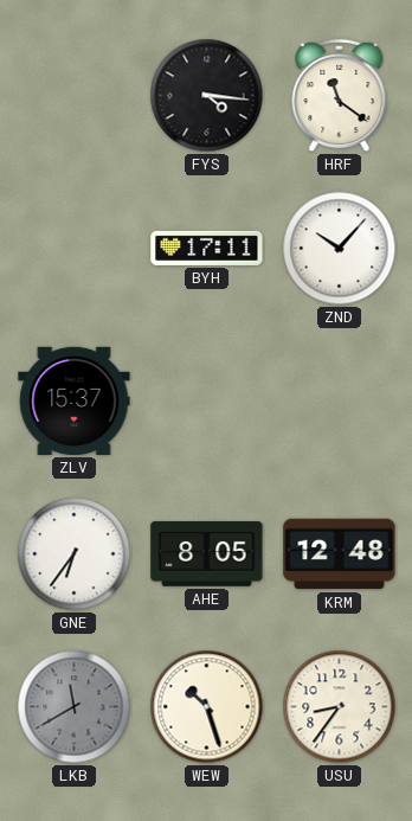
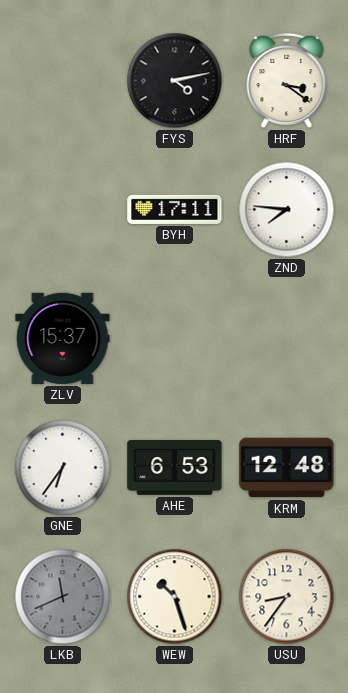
FYS: 4:16 -> 4:13 (175, 81)
HRF: 11:21 -> 3:21 (287, 81)
ZND: 10:07 -> 7:46 (287, 210)
AHE: 8:05 -> 6:53 (175, 468)
LKB: 11:40 -> 11:41 (63, 597)
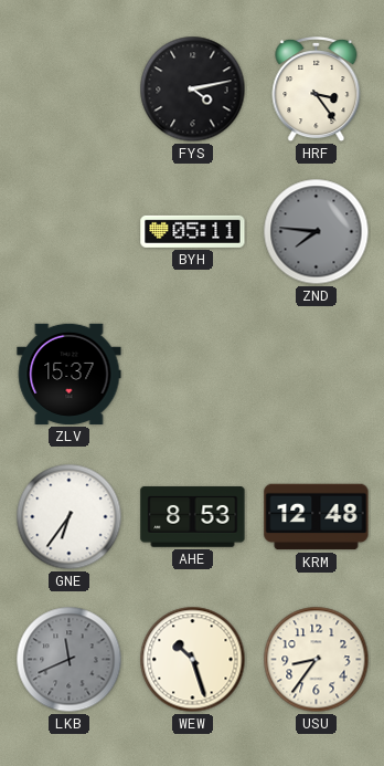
HRF: 3:21 -> 3:24 (317, 90)
BYH: 17:11 -> 05:11 (193, 231)
ZND dial: white -> grey (317, 232)
AHE: 6:53 -> 8:53 (193, 517)
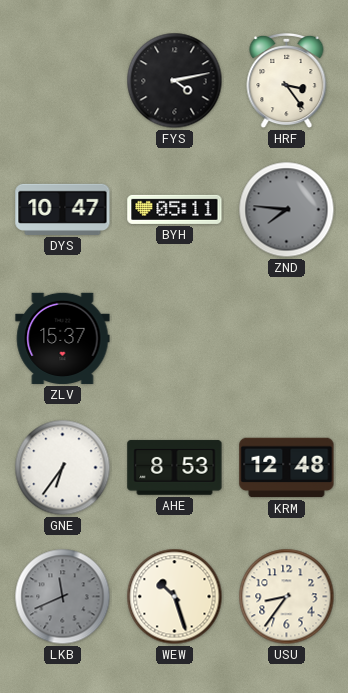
DYS: none -> 10:47 (63, 209)
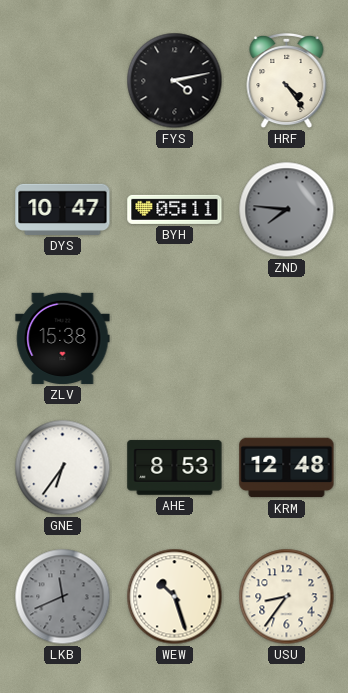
HRF: 3:24 -> 4:24 (287, 81)
ZLV: 15:37 -> 15:38 (63, 338)
